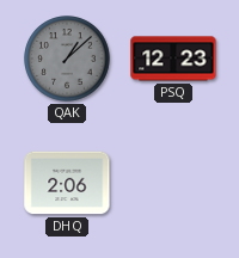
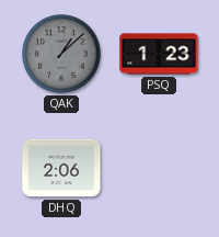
PSQ: 12:23 -> 1:23 (159, 54)
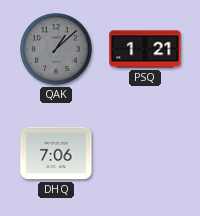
PSQ: 1:23 -> 1:21 (145, 49)
DHQ: 2:06 -> 7:06 (56, 153)
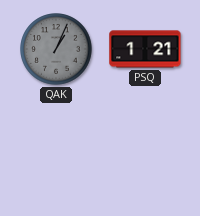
QAK: 1:08 -> 1:04 (56, 49)
DHQ: 7:06 -> none (56, 153)
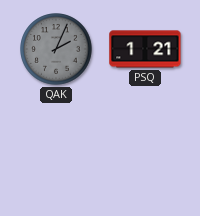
QAK: 1:04 -> 2:04 (56, 49)
